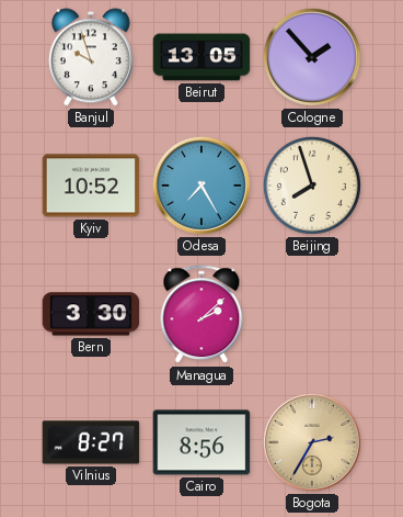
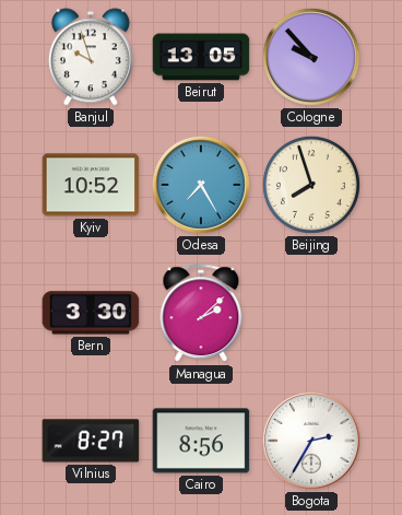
Cologne: 1:53 -> 9:53 (311, 57)
Bogota dial: champagne -> white (311, 441)
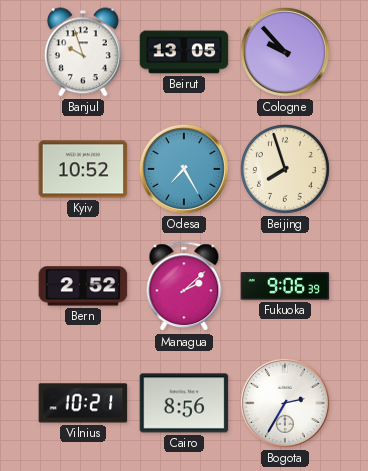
Bern: 3:30 -> 2:52 (83, 286)
Fukuoka: none -> 9:06 (285, 286)
Vilnius: 8:27 -> 10:21 (83, 403)
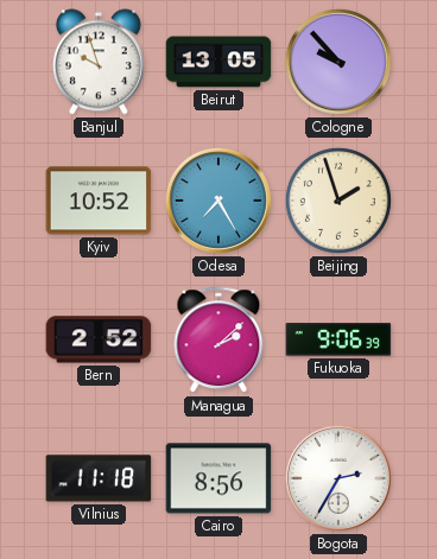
Beijing: 7:57 -> 1:57 (338, 201)
Vilnius: 10:21 -> 11:18 (99, 478)
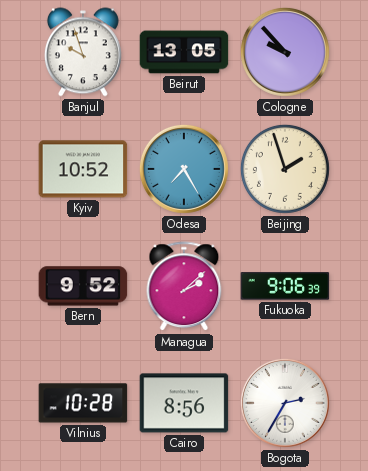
Bern: 2:52 -> 9:52 (83, 286)
Vilnius: 11:18 -> 10:28 (83, 403)
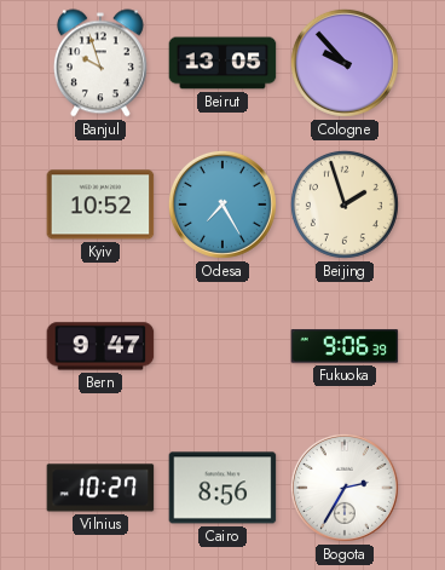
Bern: 9:52 -> 9:47 (100, 346)
Managua: 2:08 -> none (184, 287)
Vilnius: 10:28 -> 10:27 (100, 488)
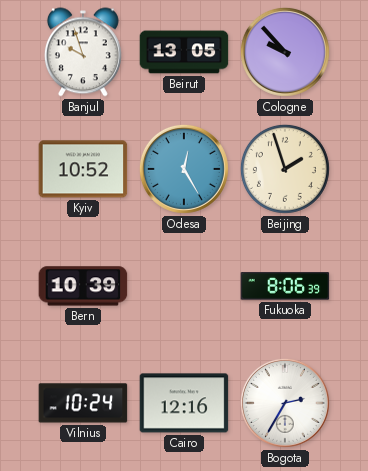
Odesa: 7:25 -> 12:25 (184, 169)
Bern: 9:47 -> 10:39 (83, 286)
Fukuoka: 9:06 -> 8:06 (285, 286)
Vilnius: 10:27 -> 10:24 (83, 403)
Cairo: 8:56 -> 12:16 (184, 403)
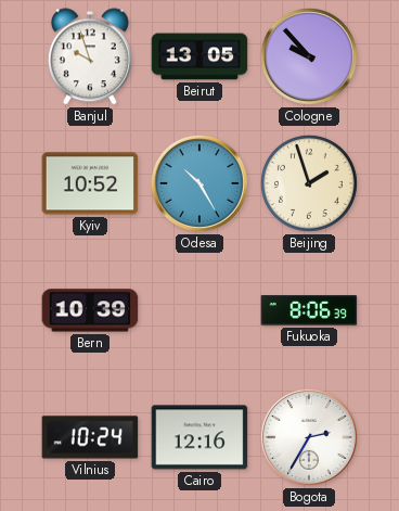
Odesa: 12:25 -> 10:25 (200, 183)
